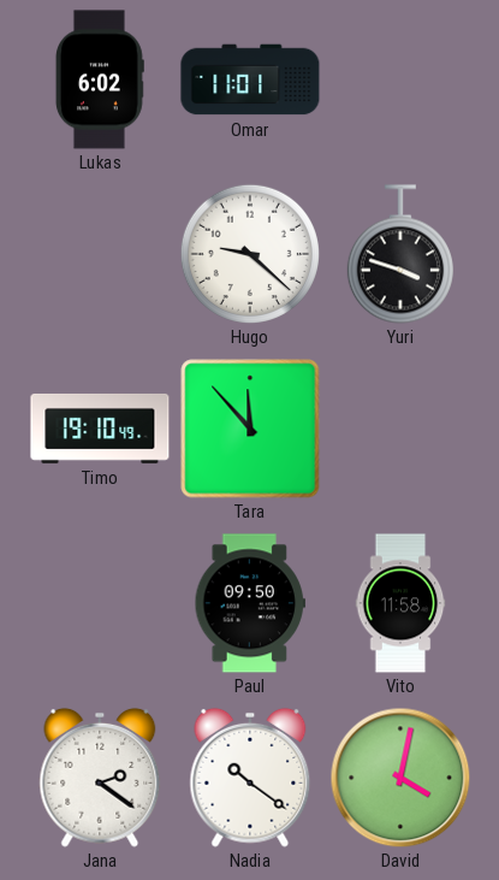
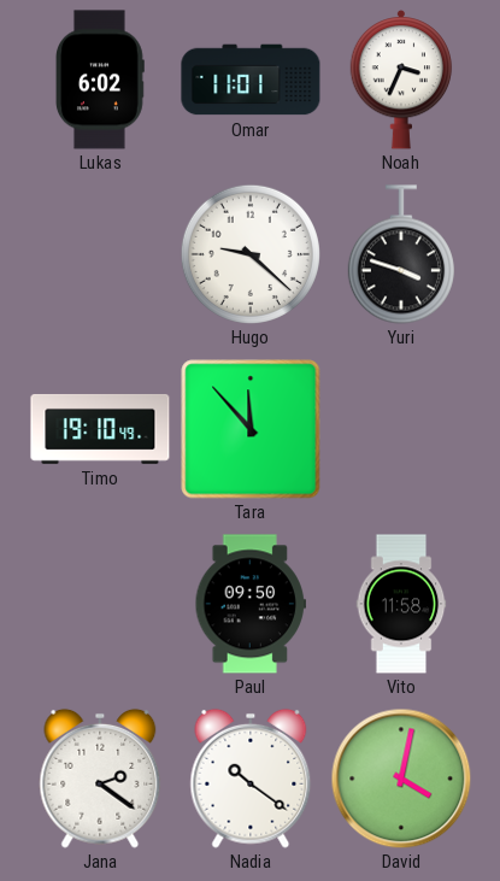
Noah: none -> 3:34 (401, 80)
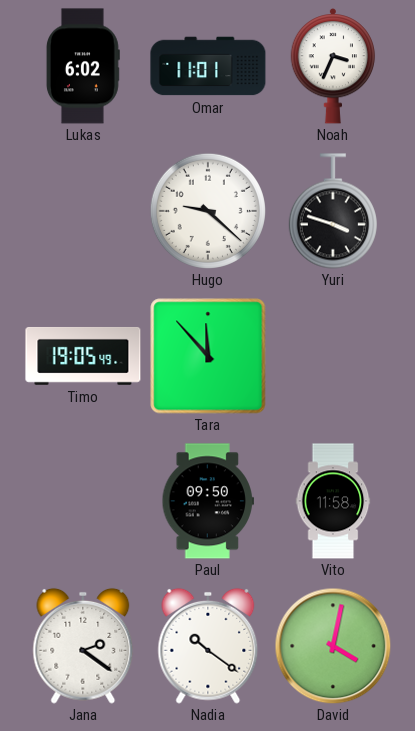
Timo: 19:10 -> 19:05 (83, 356)
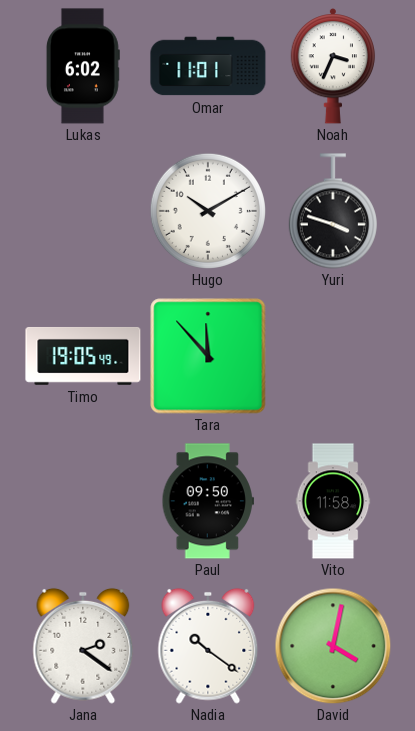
Hugo: 9:22 -> 10:10 (208, 211)
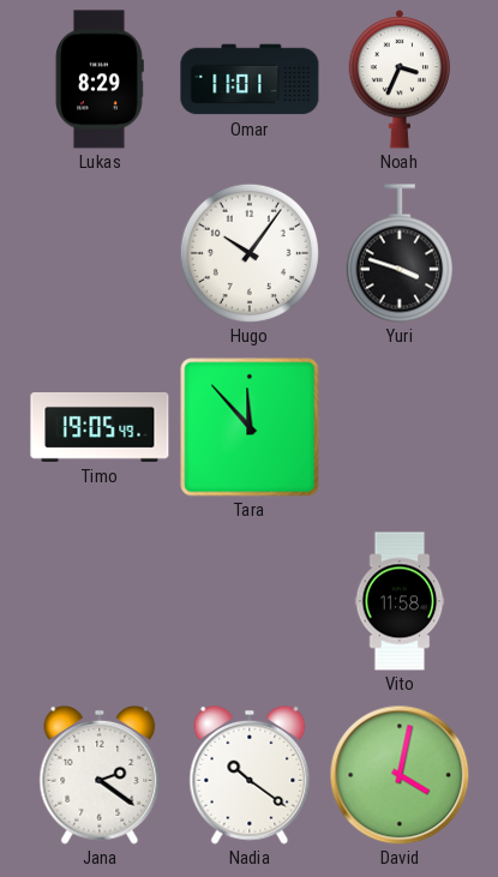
Lukas: 6:02 -> 8:29 (100, 79)
Hugo: 10:10 -> 10:06 (250, 253)
Paul: 09:50 -> none (207, 501)
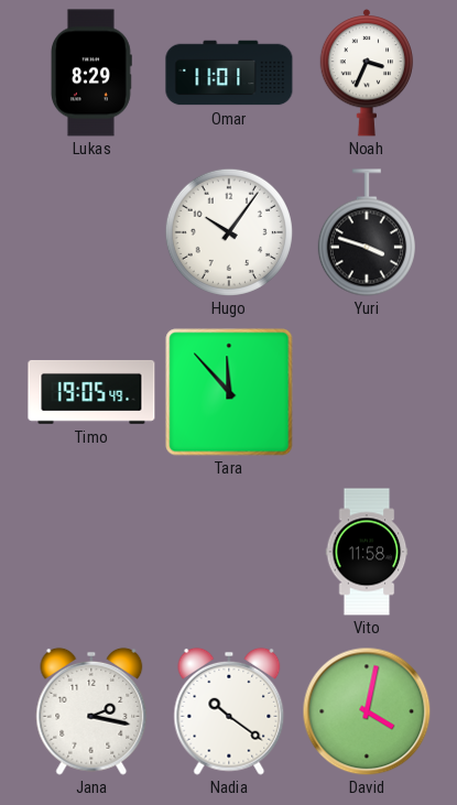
Jana: 2:21 -> 2:17 (91, 711)
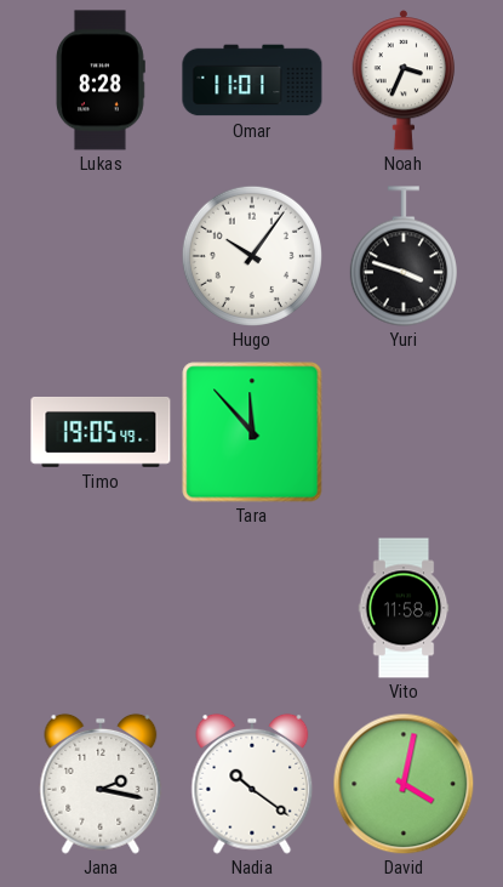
Lukas: 8:29 -> 8:28 (101, 80)
